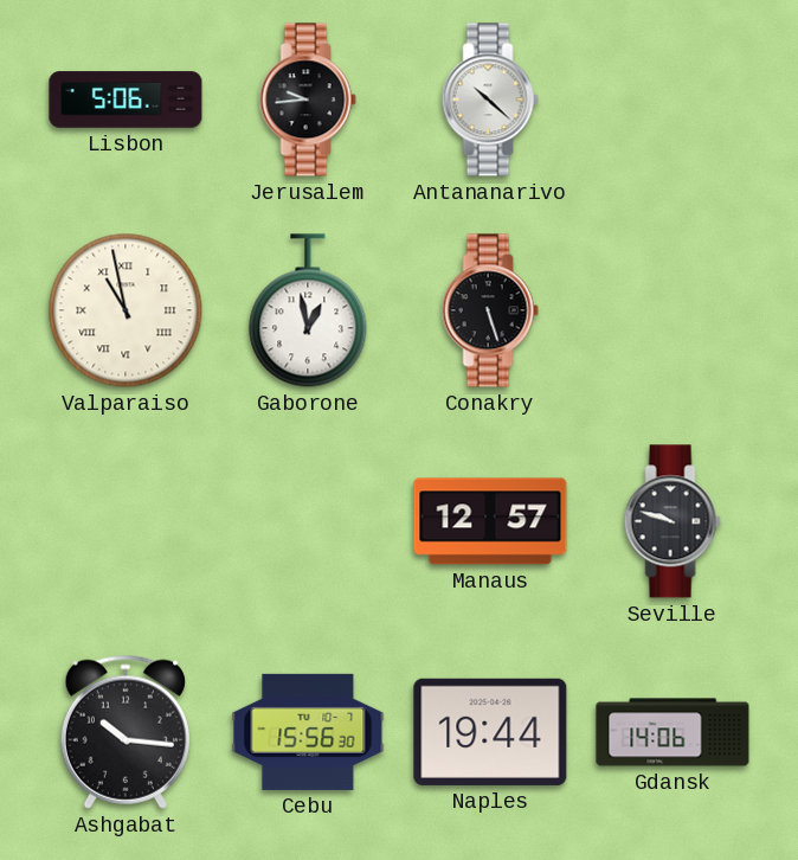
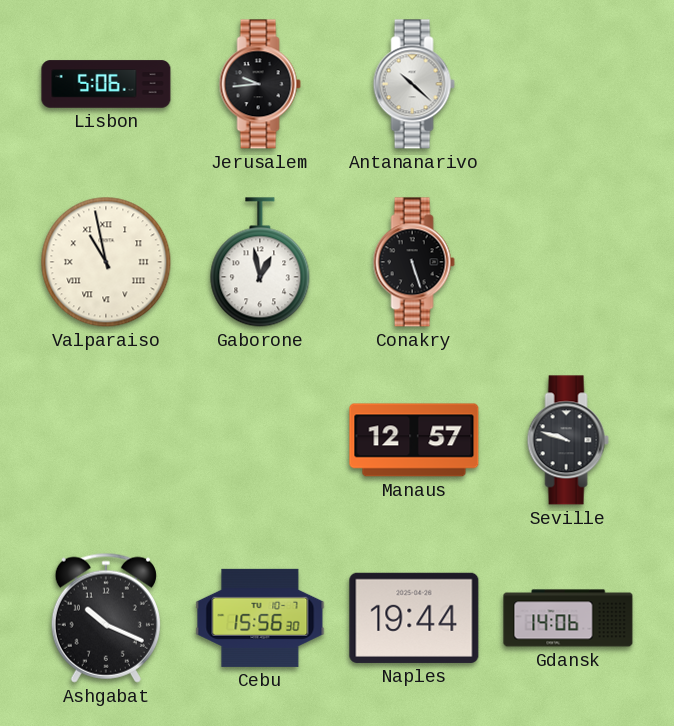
Ashgabat: 10:16 -> 10:19 (106, 618)
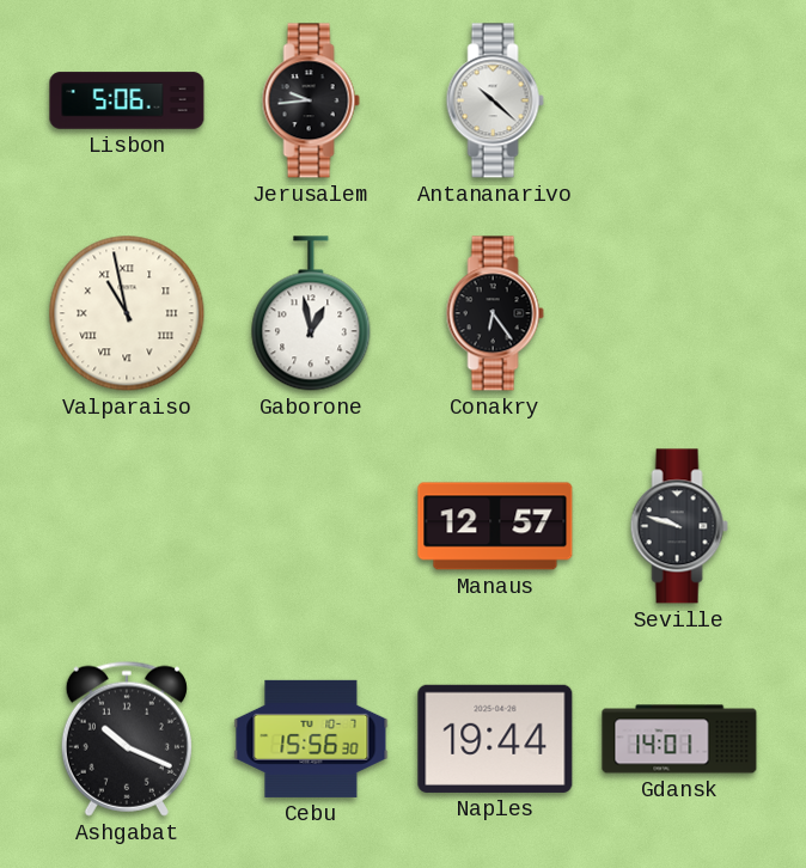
Conakry: 5:27 -> 6:24 (495, 313)
Gdansk: 14:06 -> 14:01 (679, 739)
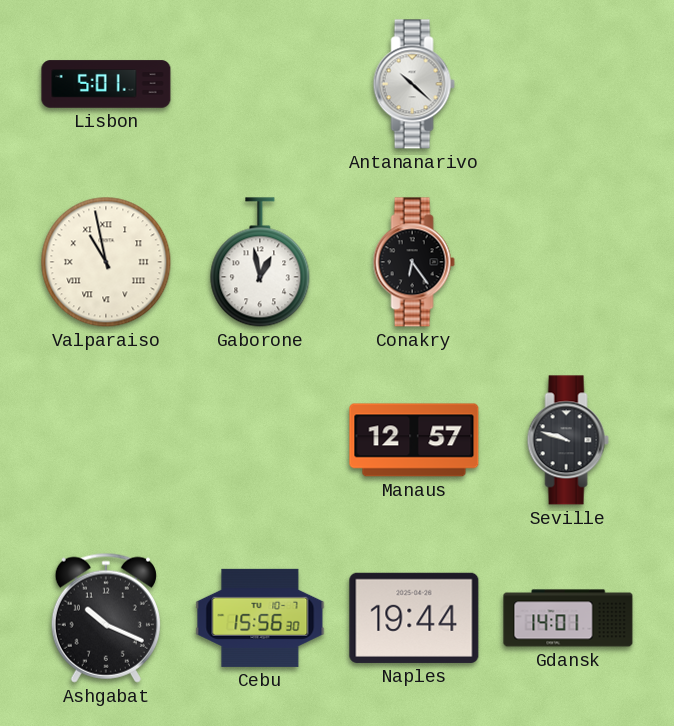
Lisbon: 5:06 -> 5:01 (106, 84)
Jerusalem: 9:44 -> none (311, 100)
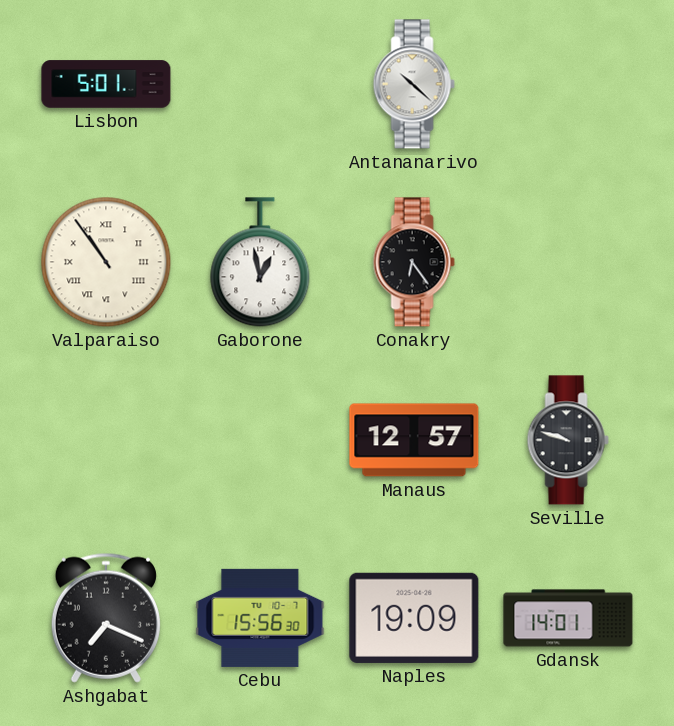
Valparaiso: 10:58 -> 10:54 (106, 262)
Ashgabat: 10:19 -> 7:19 (106, 618)
Naples: 19:44 -> 19:09 (414, 618)
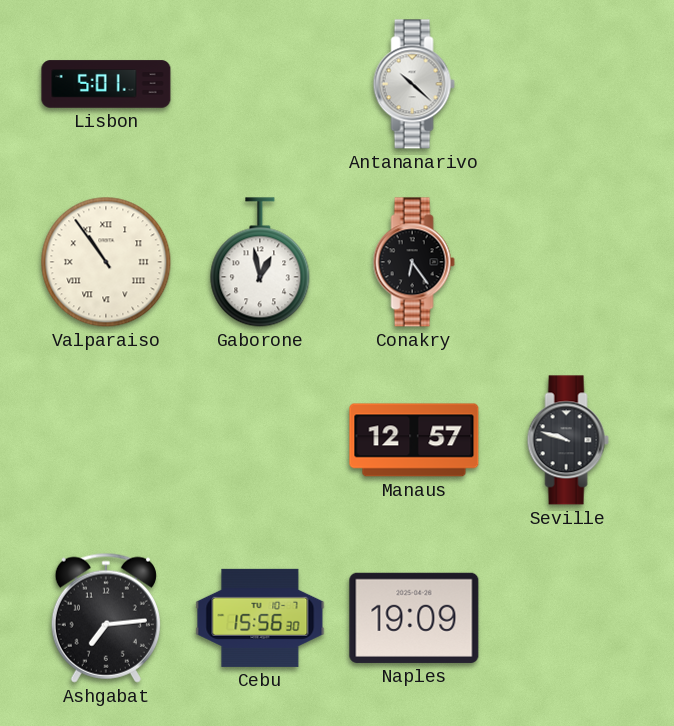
Ashgabat: 7:19 -> 7:14 (106, 618)
Gdansk: 14:01 -> none (568, 618)
